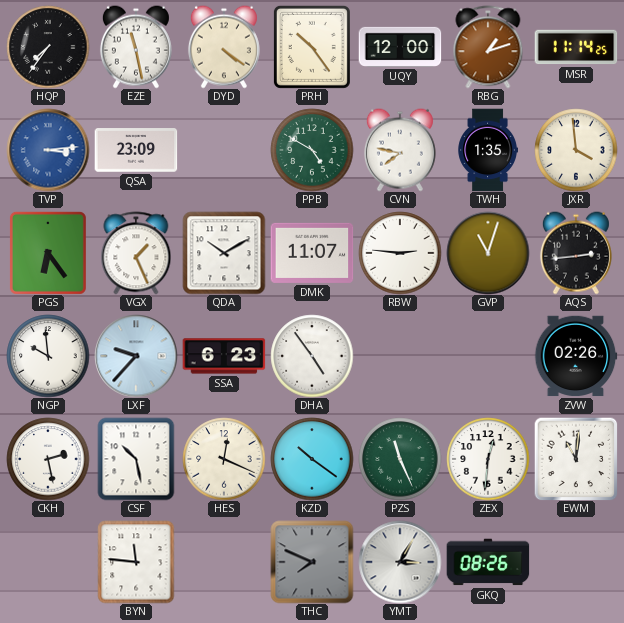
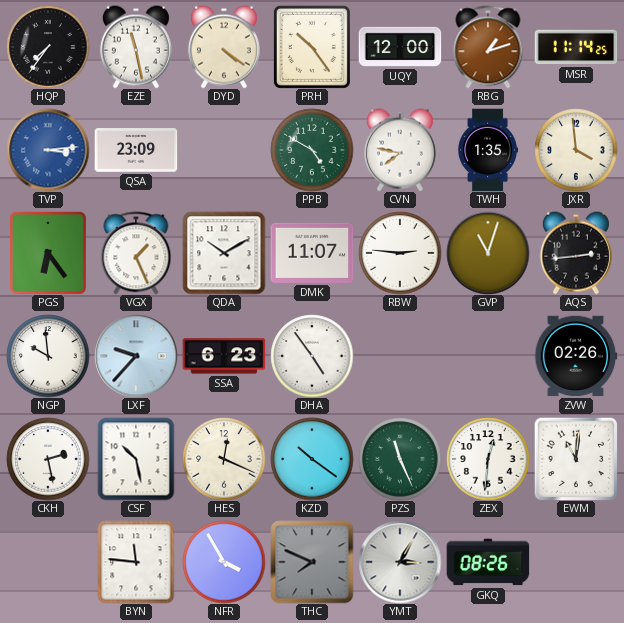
NFR: none -> 3:55 (224, 562)
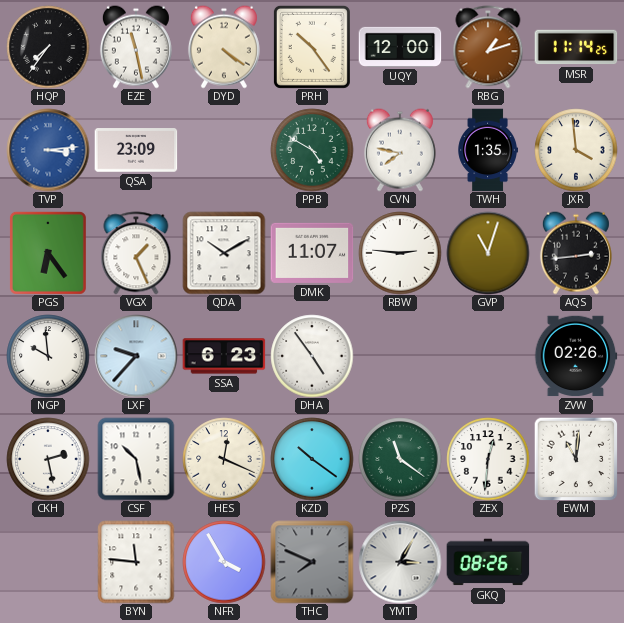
PZS: 11:26 -> 11:21 (400, 459)
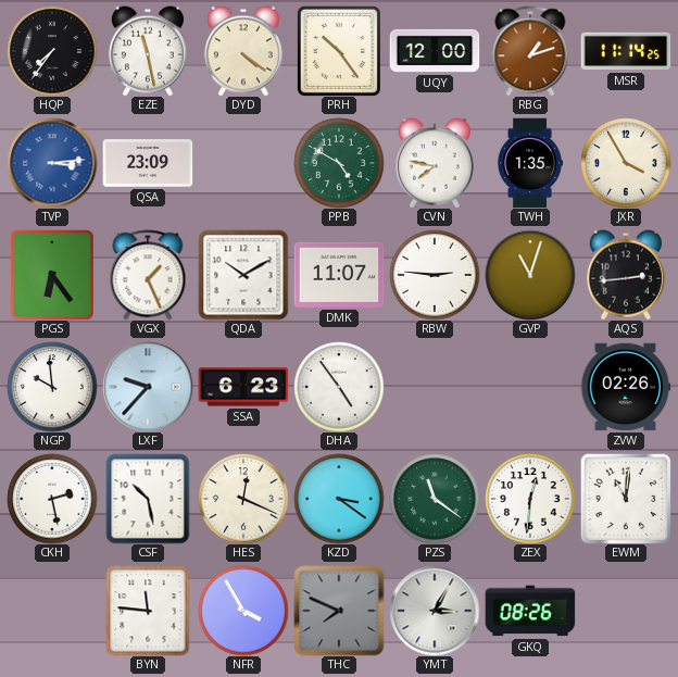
JXR: 3:59 -> 3:55 (626, 163)
KZD: 10:21 -> 3:21 (339, 499)
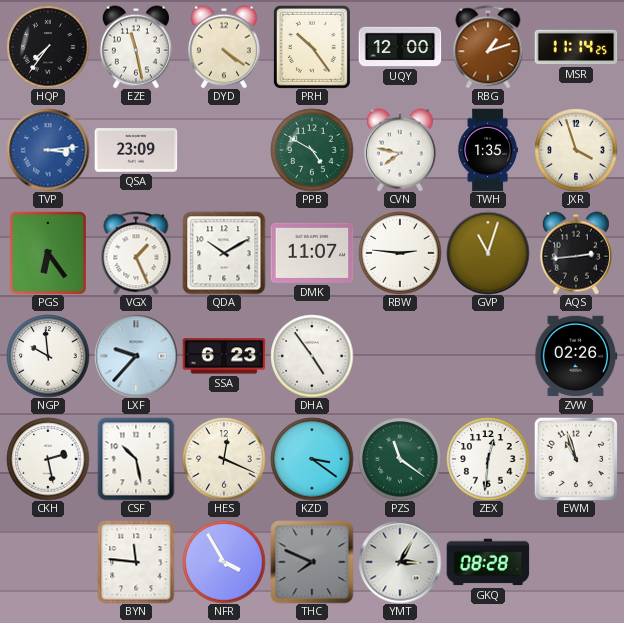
JXR: 3:55 -> 3:57 (576, 150)
EWM: 11:01 -> 10:57 (576, 459)
GKQ: 08:26 -> 08:28 (488, 562)
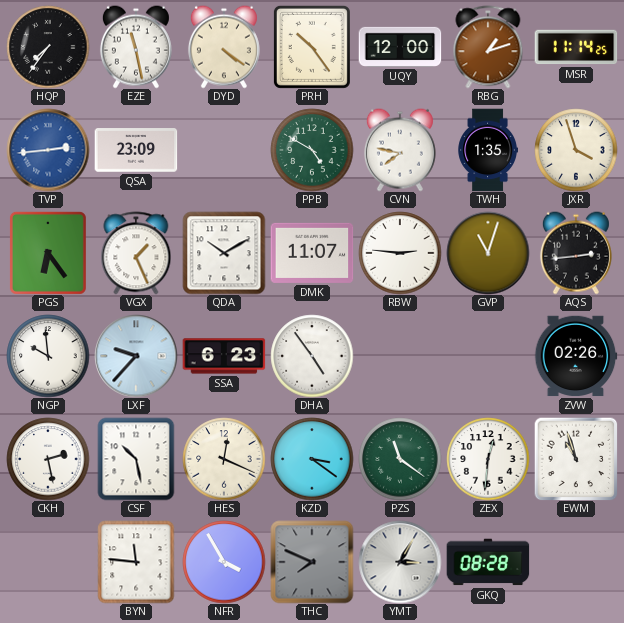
TVP: 3:14 -> 2:44 (48, 150)
